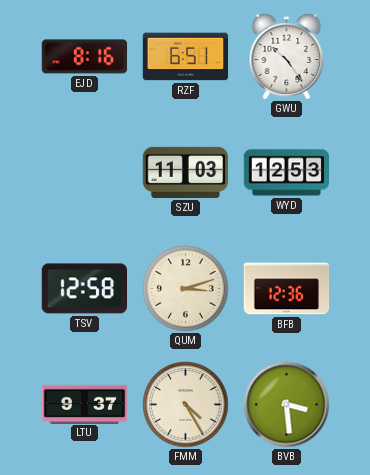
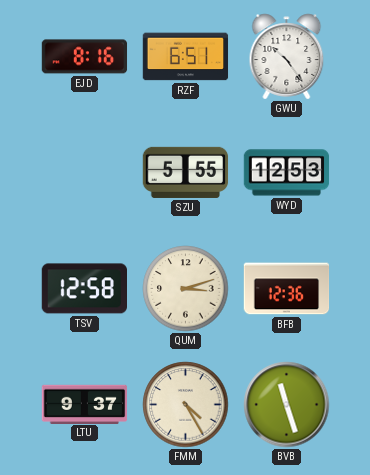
SZU: 11:03 -> 5:55 (186, 172)
BVB: 3:29 -> 11:27 (287, 405)
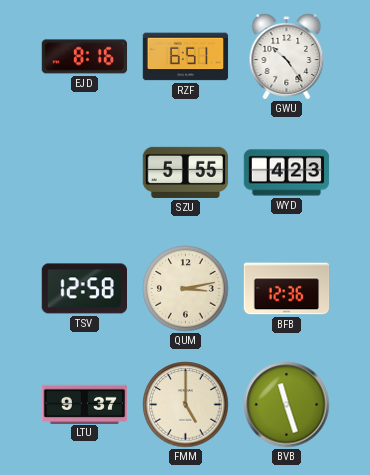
WYD: 12:53 -> 4:23 (287, 173)
QUM: 3:12 -> 3:13 (186, 289)
FMM: 4:25 -> 5:00 (186, 405)
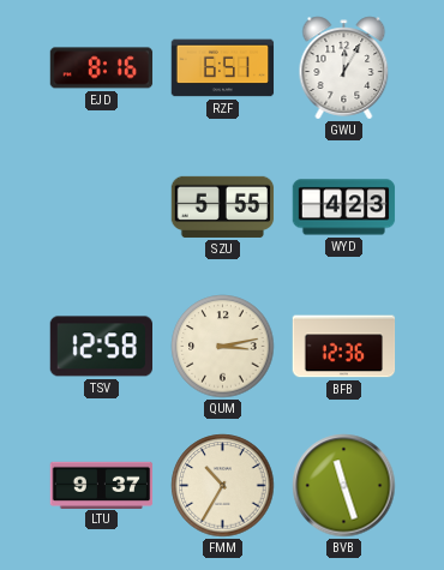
GWU: 10:24 -> 12:05 (344, 68)
FMM: 5:00 -> 10:35 (223, 486)
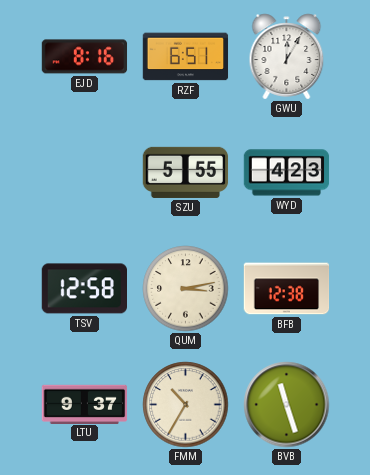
BFB: 12:36 -> 12:38 (287, 289)
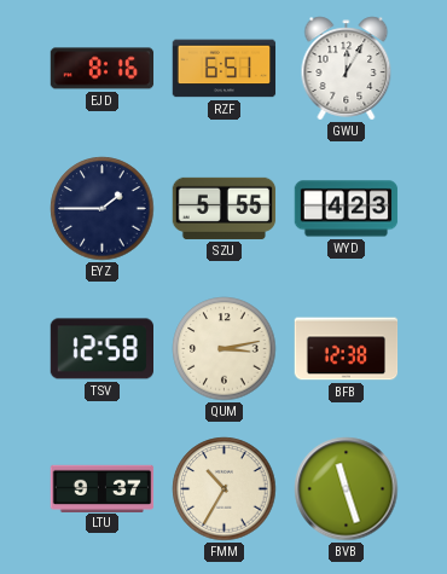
EYZ: none -> 1:45 (103, 209)
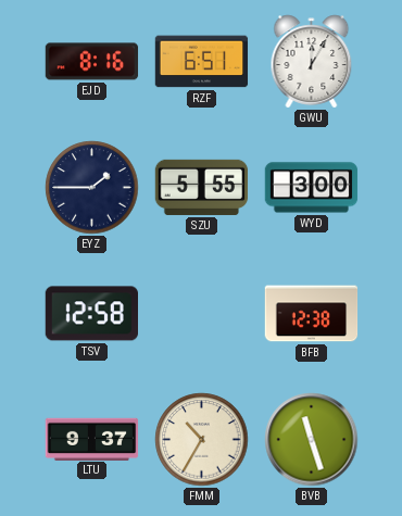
WYD: 4:23 -> 3:00 (312, 188)
QUM: 3:13 -> none (225, 349)
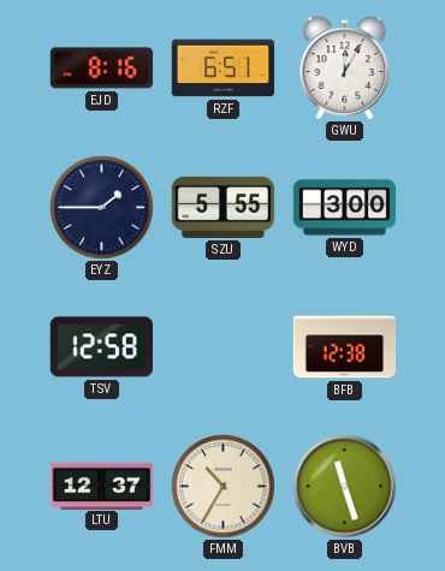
LTU: 9:37 -> 12:37 (102, 486)
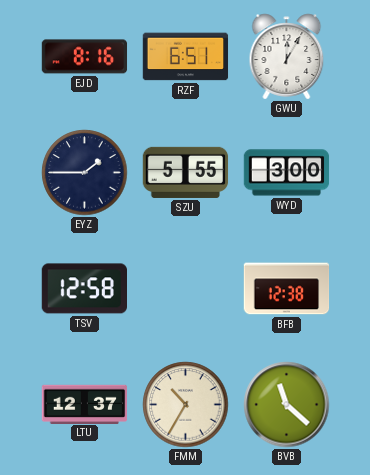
BVB: 11:27 -> 11:22 (287, 405)
